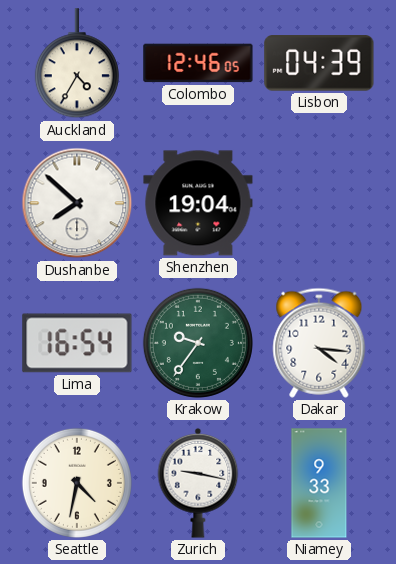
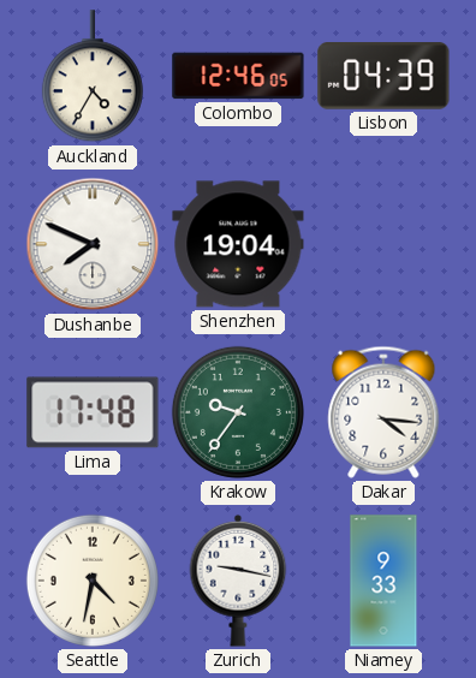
Dushanbe: 7:52 -> 7:49 (93, 244)
Lima: 16:54 -> 17:48 (93, 412)
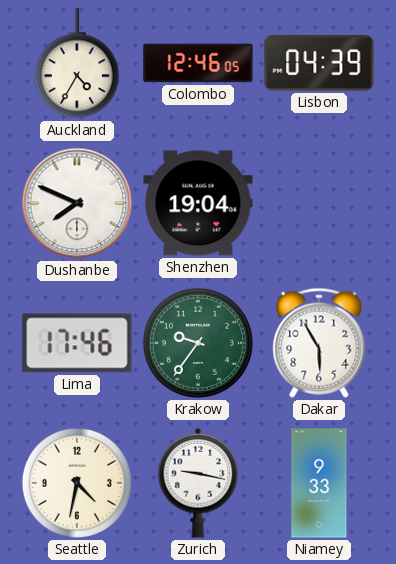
Lima: 17:48 -> 17:46 (77, 343)
Dakar: 4:16 -> 5:55 (319, 343)
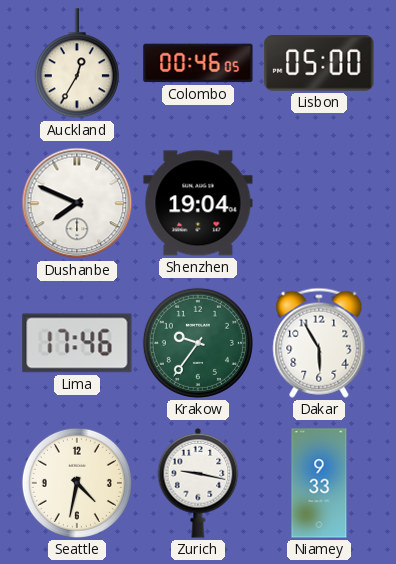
Auckland: 4:35 -> 12:35 (77, 64)
Colombo: 12:46 -> 00:46 (198, 63)
Lisbon: 04:39 -> 05:00 (319, 63)
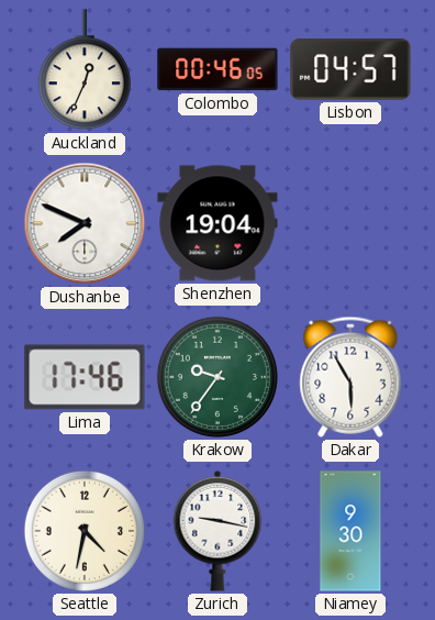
Auckland: 12:35 -> 12:34 (85, 70)
Lisbon: 05:00 -> 04:57 (350, 69)
Niamey: 9:33 -> 9:30 (350, 531)
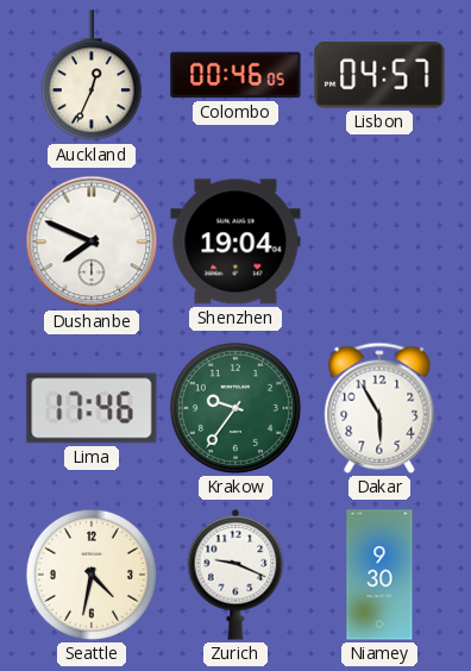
Zurich: 9:17 -> 9:19 (235, 575)
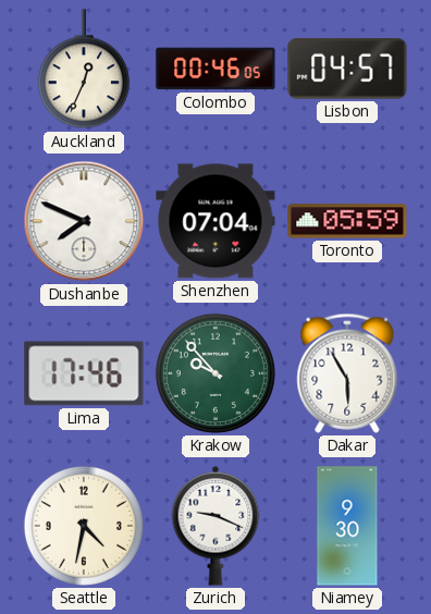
Shenzhen: 19:04 -> 07:04 (215, 221)
Toronto: none -> 05:59 (347, 221)
Krakow: 9:36 -> 9:53 (215, 373)
